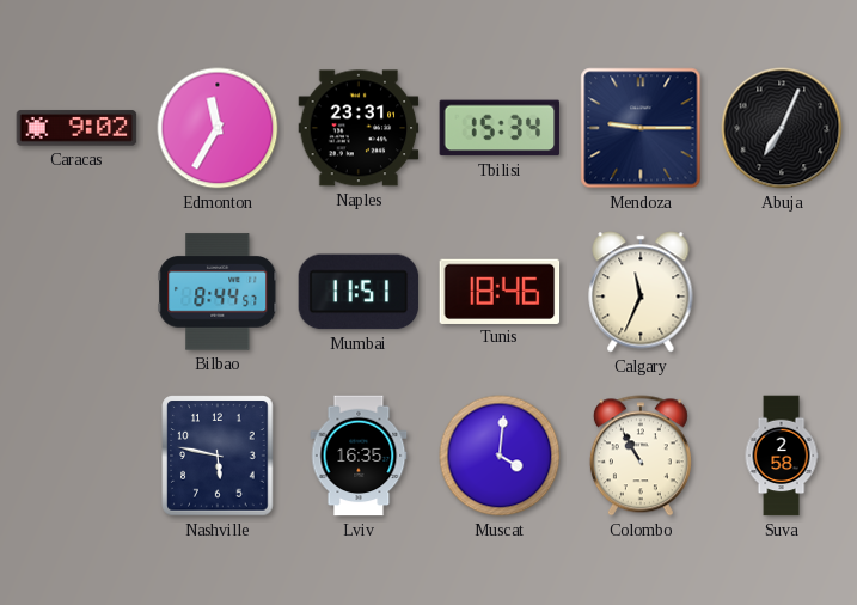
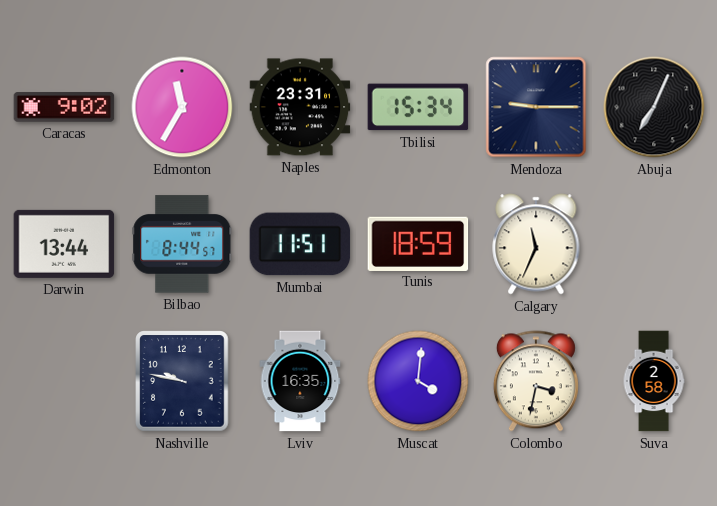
Darwin: none -> 13:44 (64, 244)
Tunis: 18:46 -> 18:59 (418, 243)
Nashville: 5:47 -> 9:47 (182, 381)
Colombo: 10:55 -> 3:32 (536, 381)
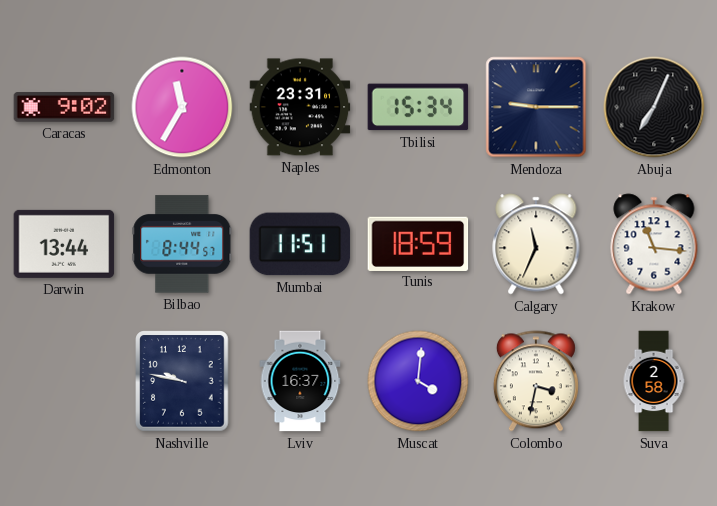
Krakow: none -> 11:16 (654, 244)
Lviv: 16:35 -> 16:37 (300, 381)
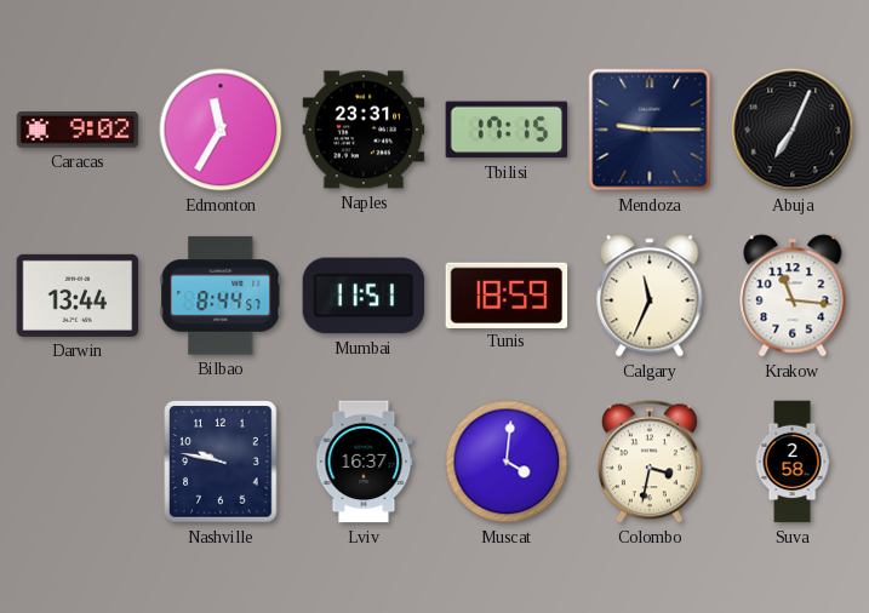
Tbilisi: 15:34 -> 17:15 (507, 130)
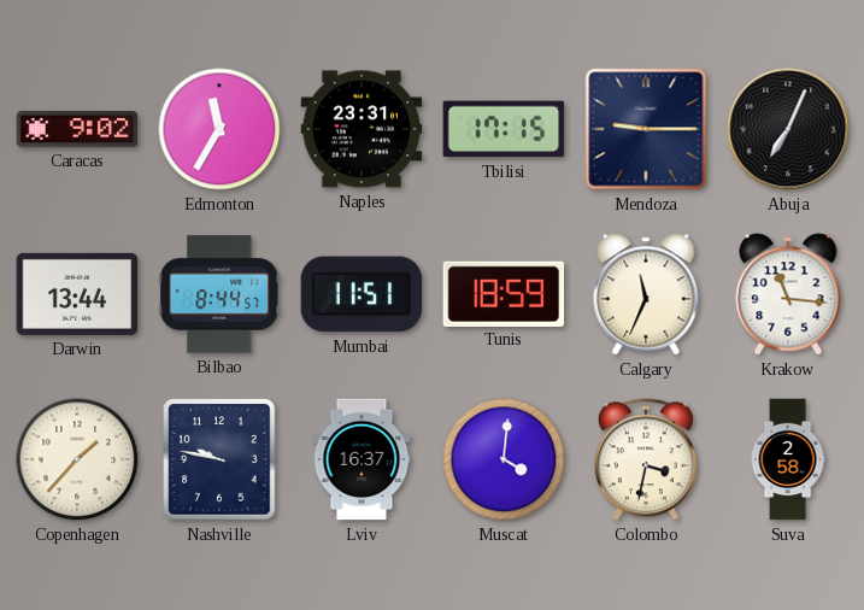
Copenhagen: none -> 1:37 (77, 459)
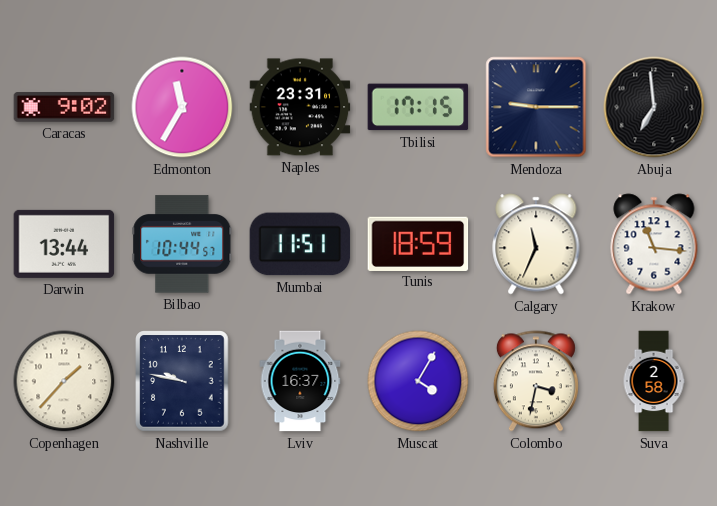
Abuja: 7:04 -> 6:59 (654, 107)
Bilbao: 8:44 -> 10:44 (182, 244)
Muscat: 4:01 -> 4:05 (418, 381)
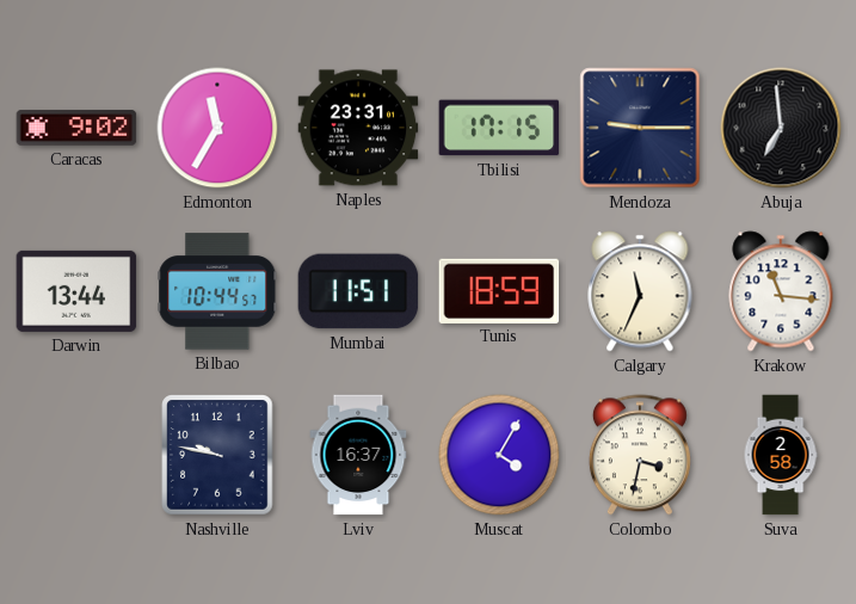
Copenhagen: 1:37 -> none (64, 381)
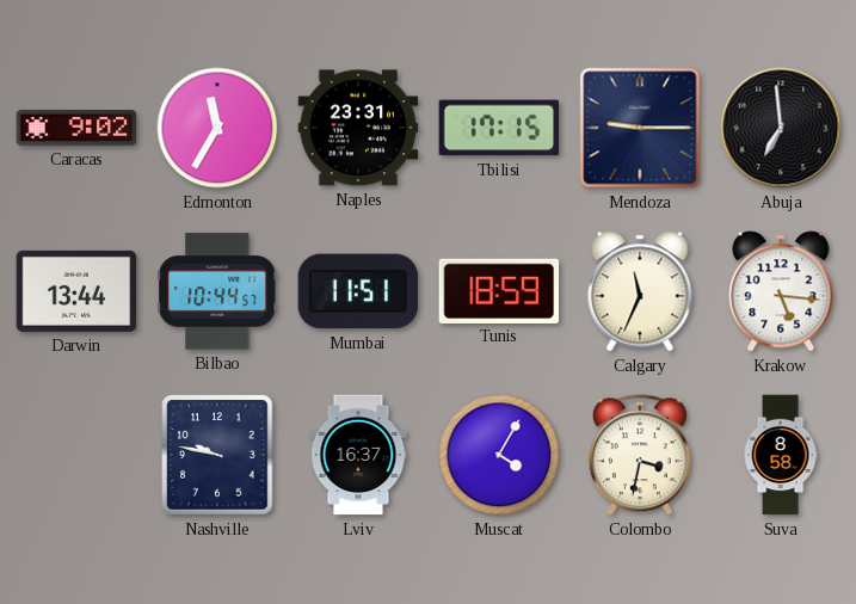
Krakow: 11:16 -> 5:16 (781, 291)
Suva: 2:58 -> 8:58 (781, 455)
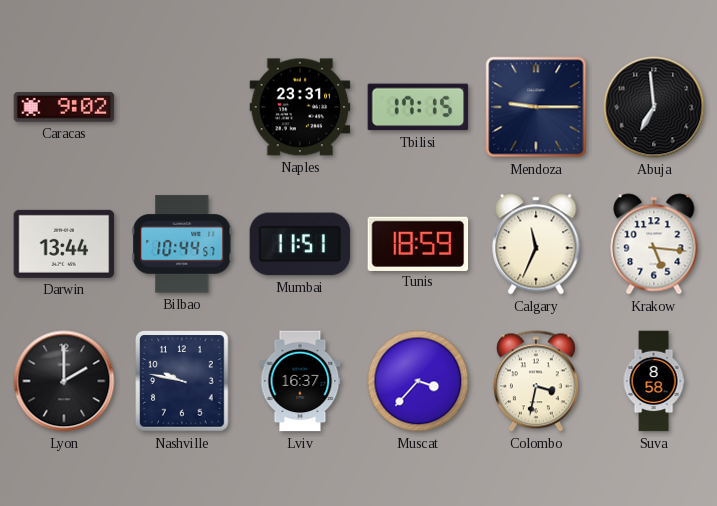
Edmonton: 11:35 -> none (217, 128)
Lyon: none -> 2:00 (64, 381)
Muscat: 4:05 -> 3:37 (418, 381)
